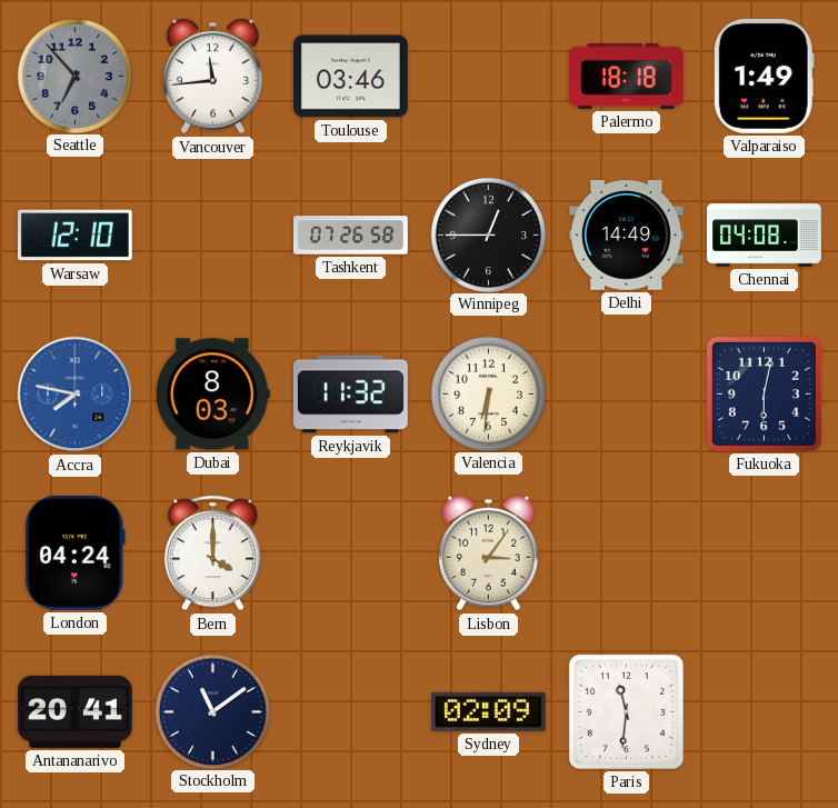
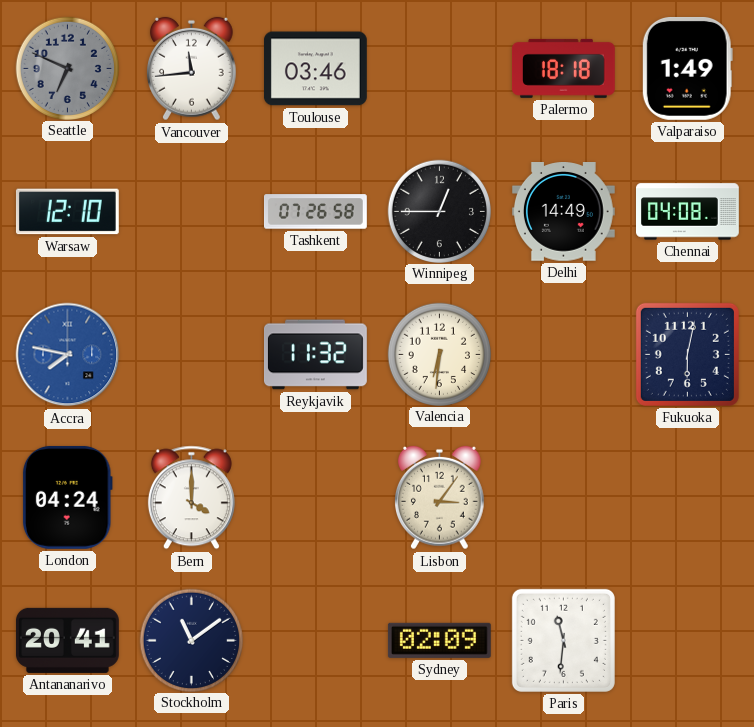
Seattle: 6:53 -> 6:49 (67, 68)
Dubai: 8:03 -> none (212, 395)
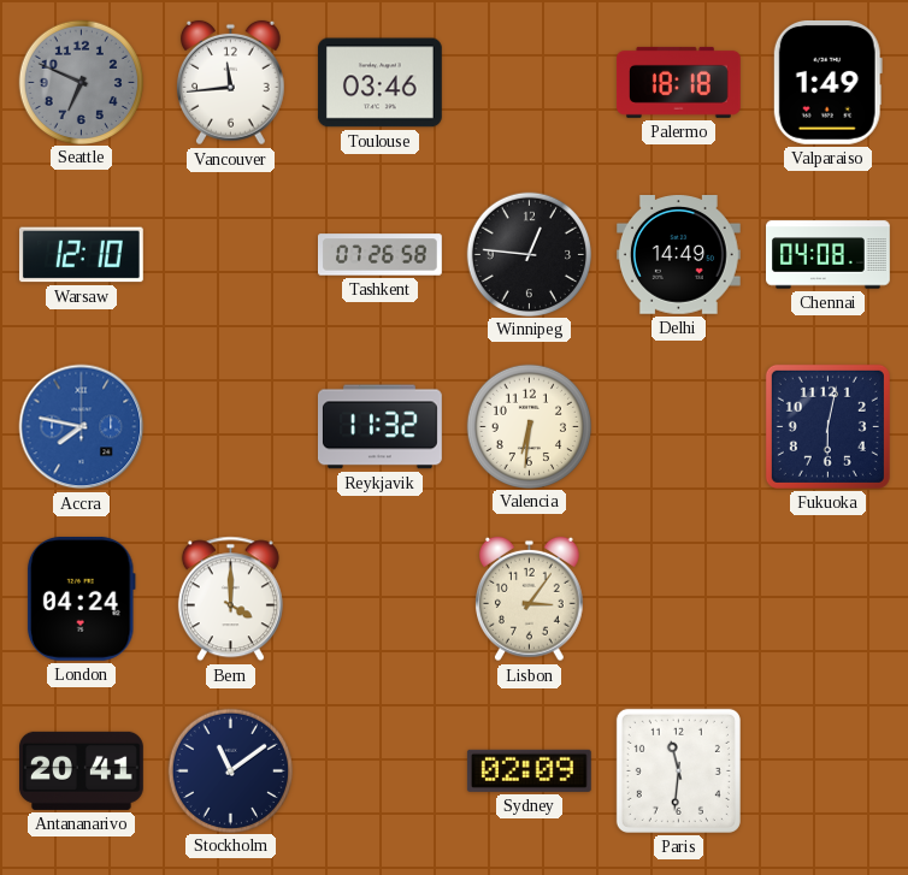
Winnipeg: 12:45 -> 12:46 (529, 254)
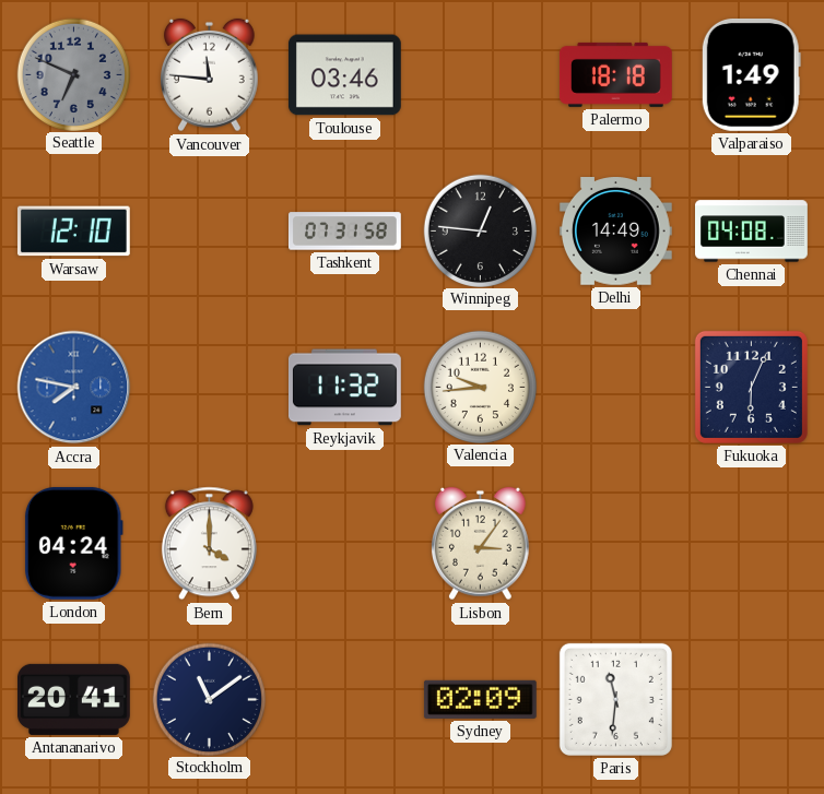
Vancouver: 11:44 -> 11:46 (210, 75)
Tashkent: 07:26 -> 07:31 (345, 232)
Valencia: 6:31 -> 9:44 (480, 387)
Fukuoka: 6:02 -> 6:04 (751, 387)
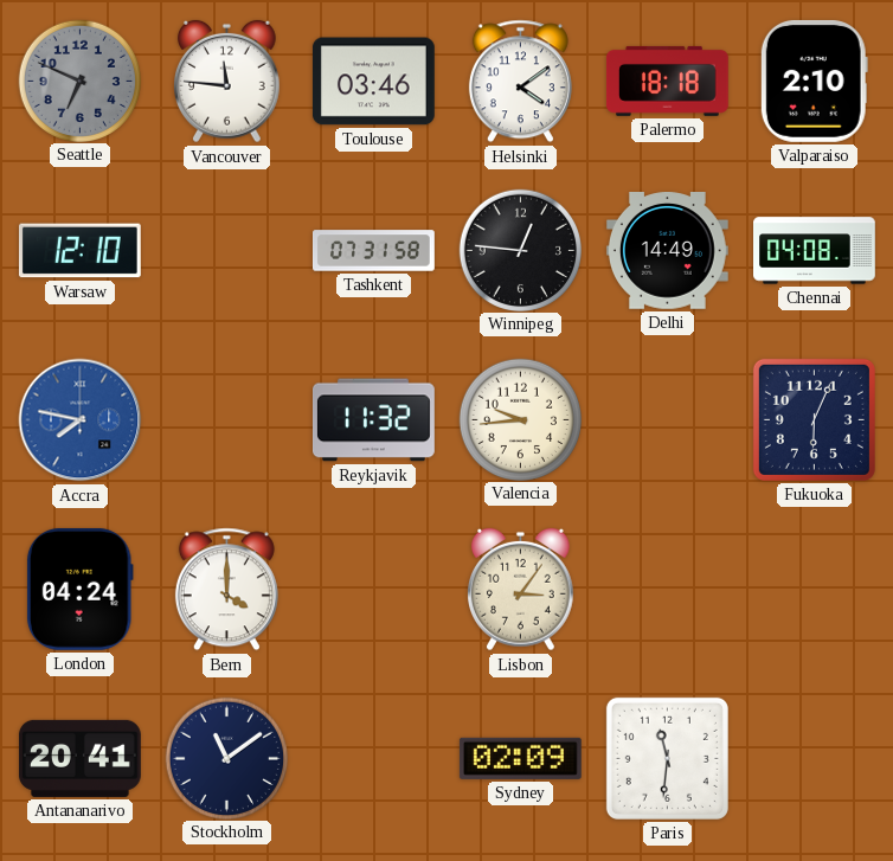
Helsinki: none -> 4:09 (520, 82)
Valparaiso: 1:49 -> 2:10 (814, 81)
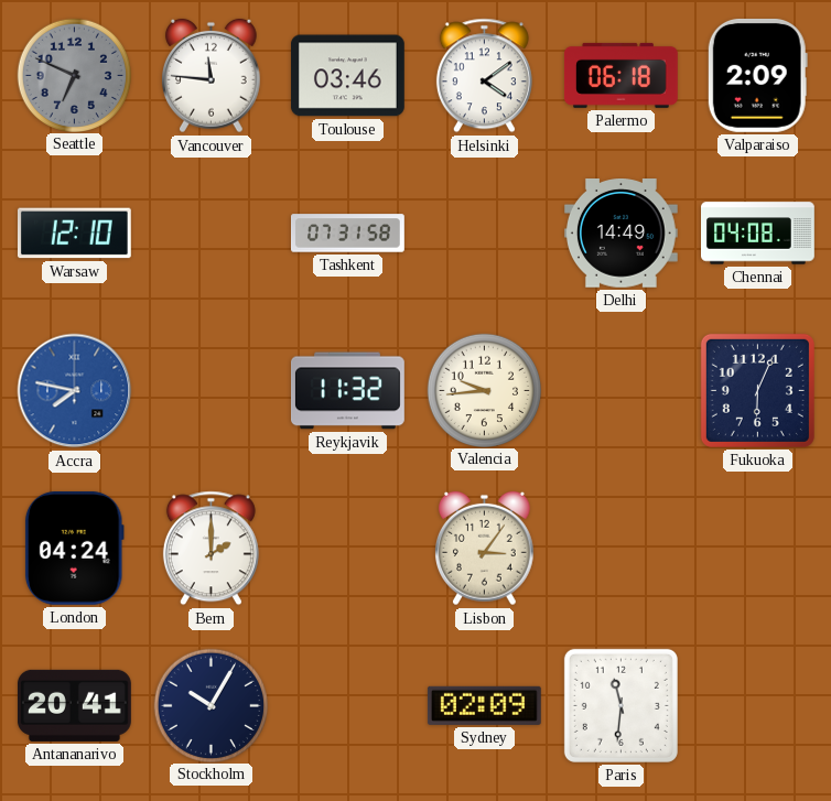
Palermo: 18:18 -> 06:18 (620, 75)
Valparaiso: 2:10 -> 2:09 (757, 75)
Winnipeg: 12:46 -> none (520, 250)
Bern: 4:00 -> 2:00 (211, 549)
Stockholm: 11:09 -> 10:05 (211, 705)
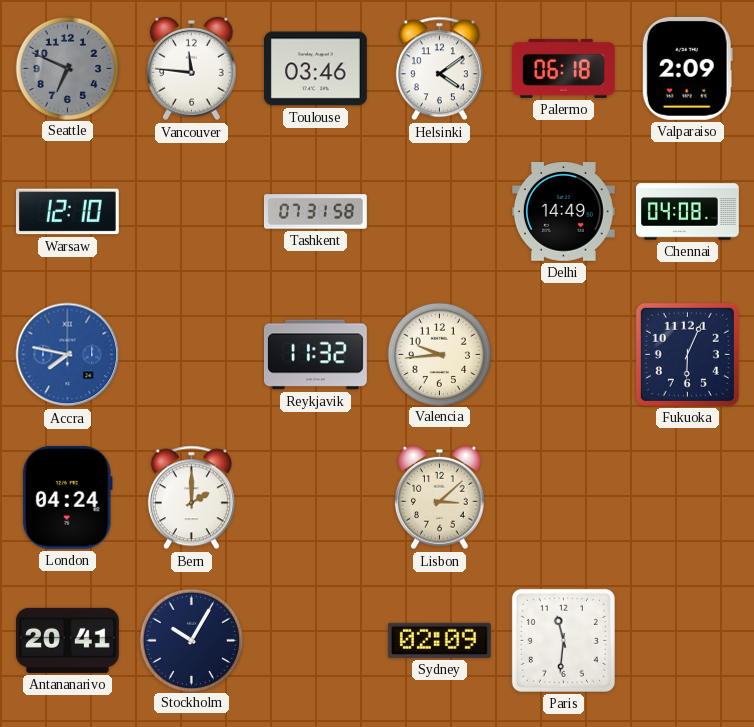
Lisbon: 3:06 -> 3:08 (440, 498)
